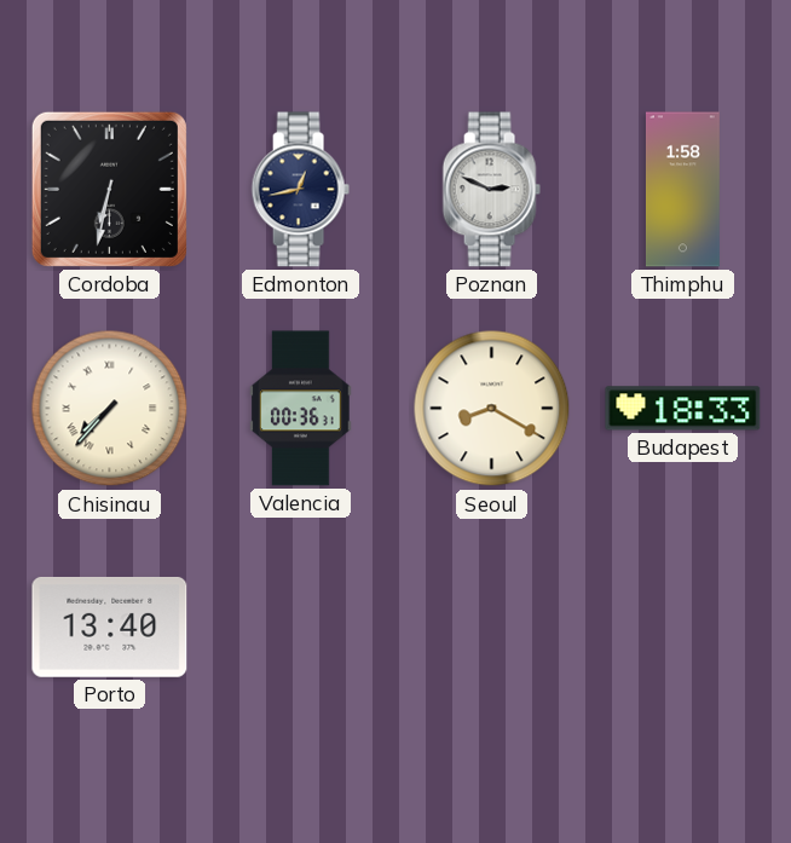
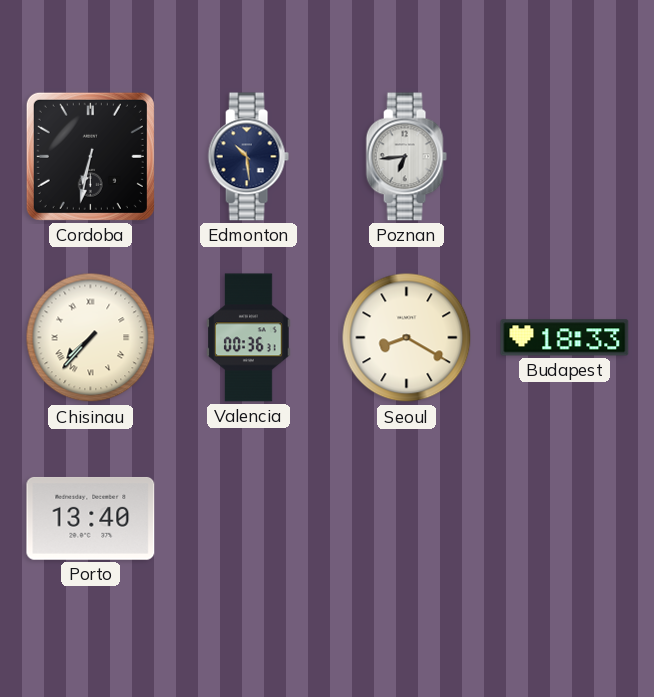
Edmonton: 12:43 -> 10:29 (248, 157)
Poznan: 2:49 -> 6:44 (406, 157)
Thimphu: 1:58 -> none (682, 190)
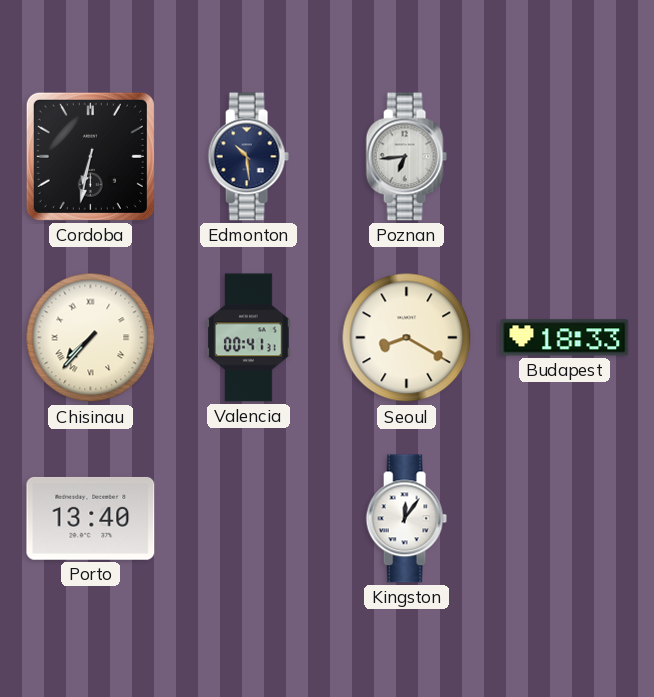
Valencia: 00:36 -> 00:41 (249, 338)
Kingston: none -> 12:06 (406, 519)
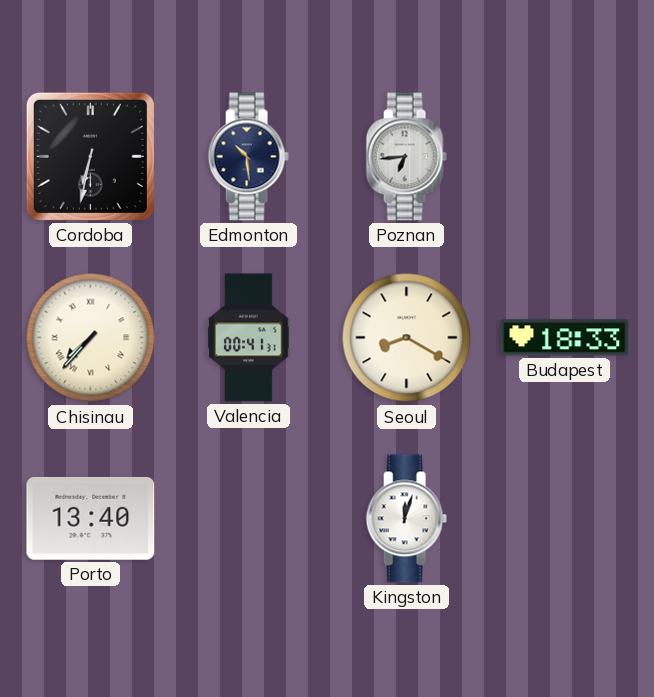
Kingston: 12:06 -> 12:03 (406, 519)
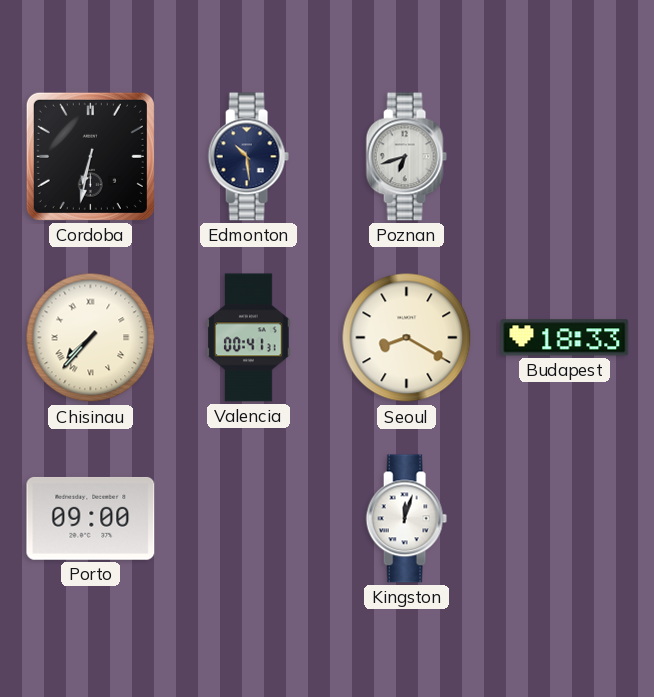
Poznan: 6:44 -> 6:42 (406, 157)
Porto: 13:40 -> 09:00 (91, 518)
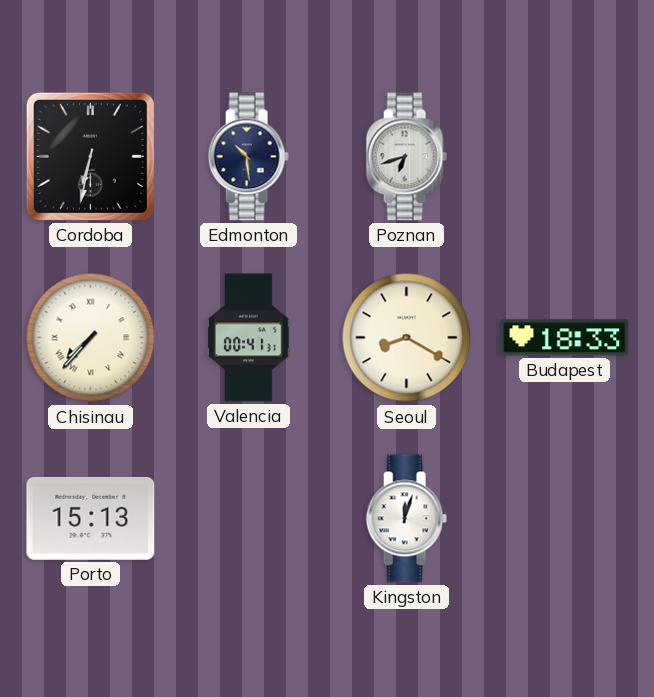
Porto: 09:00 -> 15:13 (91, 518)
